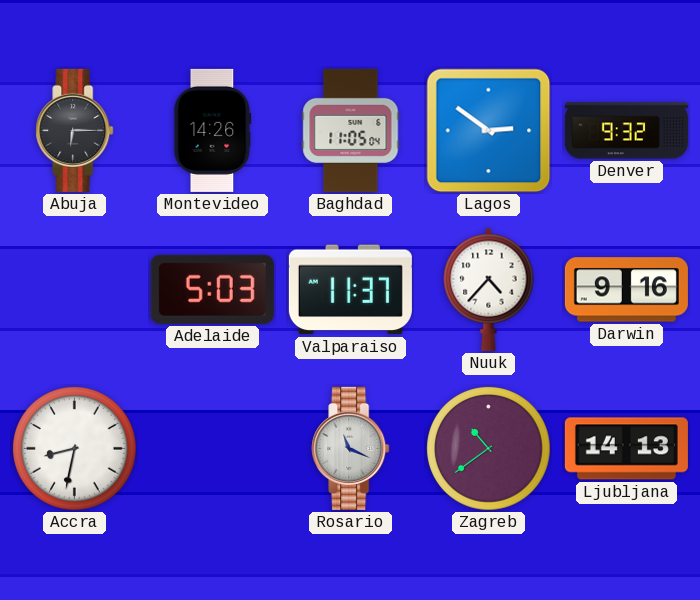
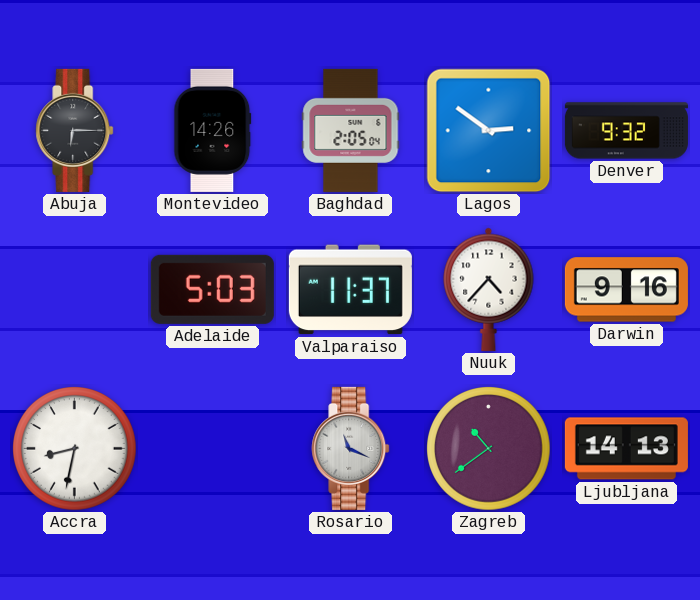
Baghdad: 11:05 -> 2:05 (351, 130)
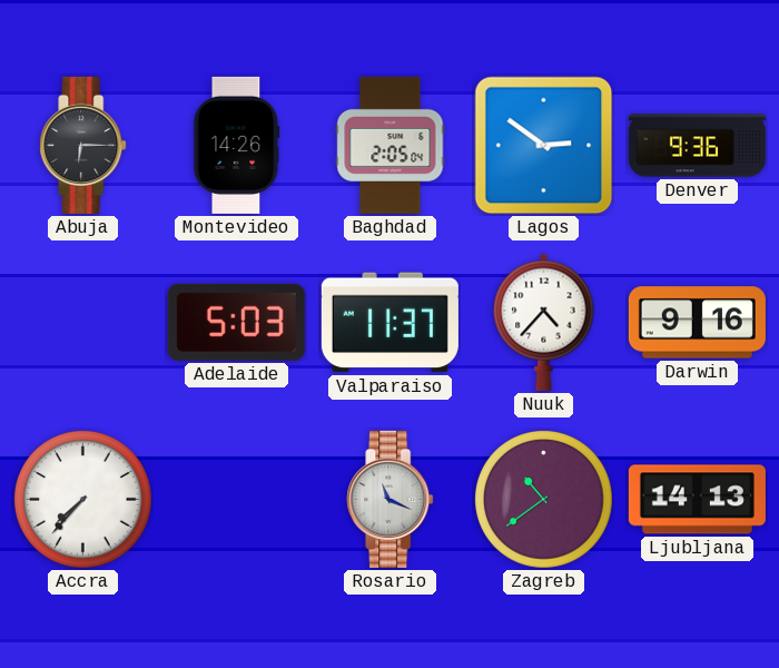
Denver: 9:32 -> 9:36 (697, 146)
Accra: 8:32 -> 7:37 (83, 500)
